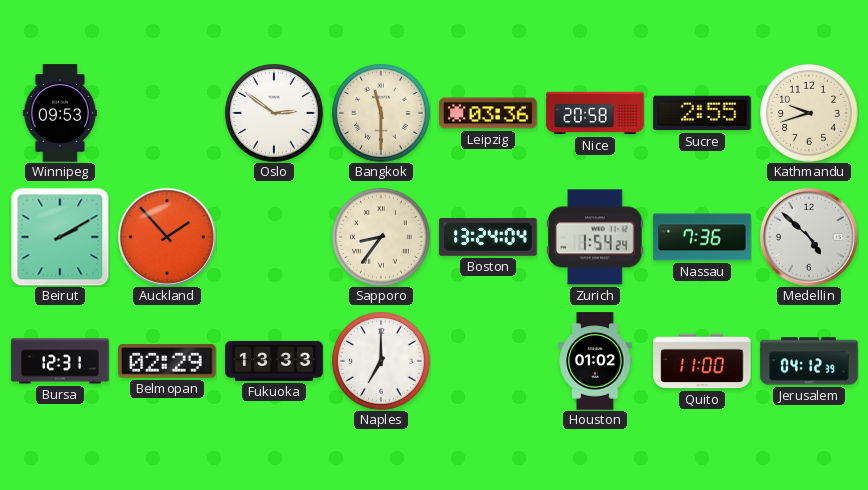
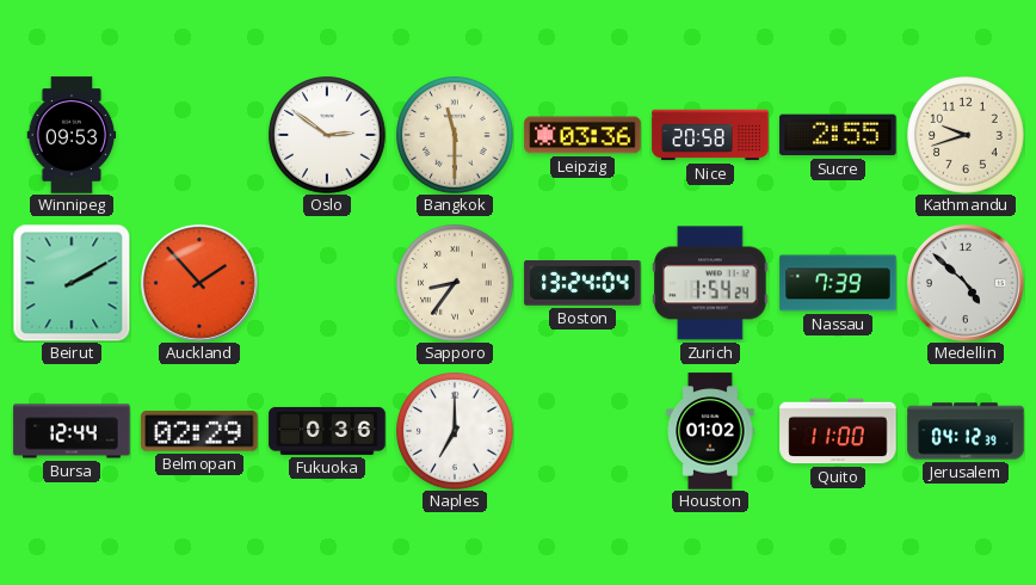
Nassau: 7:36 -> 7:39 (838, 283)
Bursa: 12:31 -> 12:44 (72, 431)
Fukuoka: 13:33 -> 0:36 (327, 431)
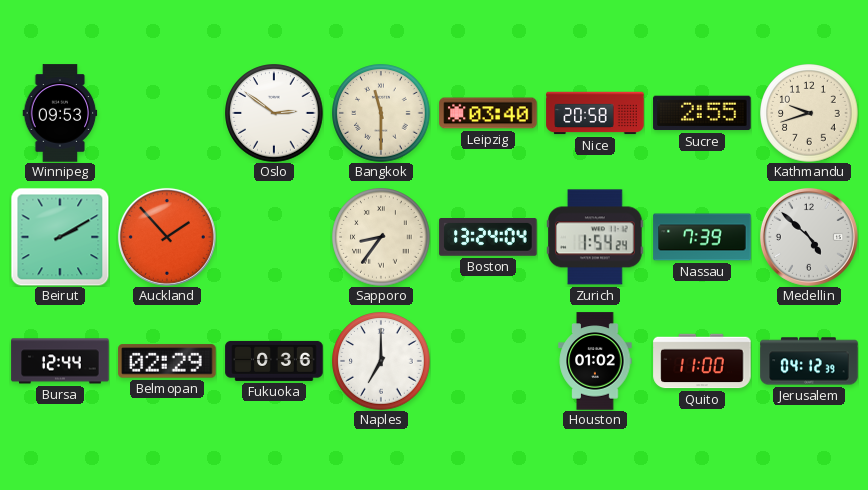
Leipzig: 03:36 -> 03:40 (488, 113)
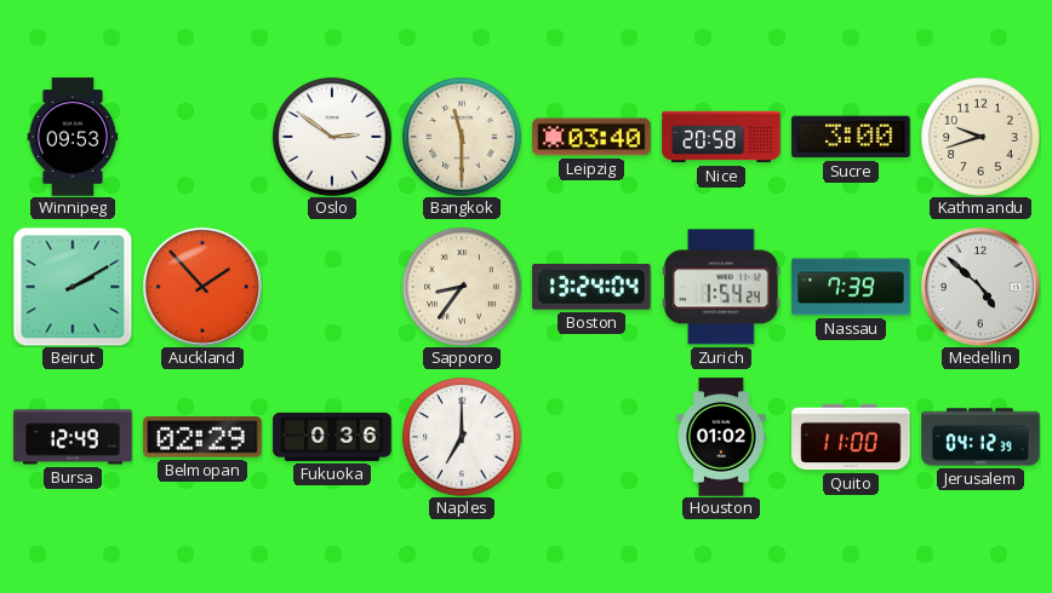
Sucre: 2:55 -> 3:00 (851, 137)
Bursa: 12:44 -> 12:49 (73, 437)
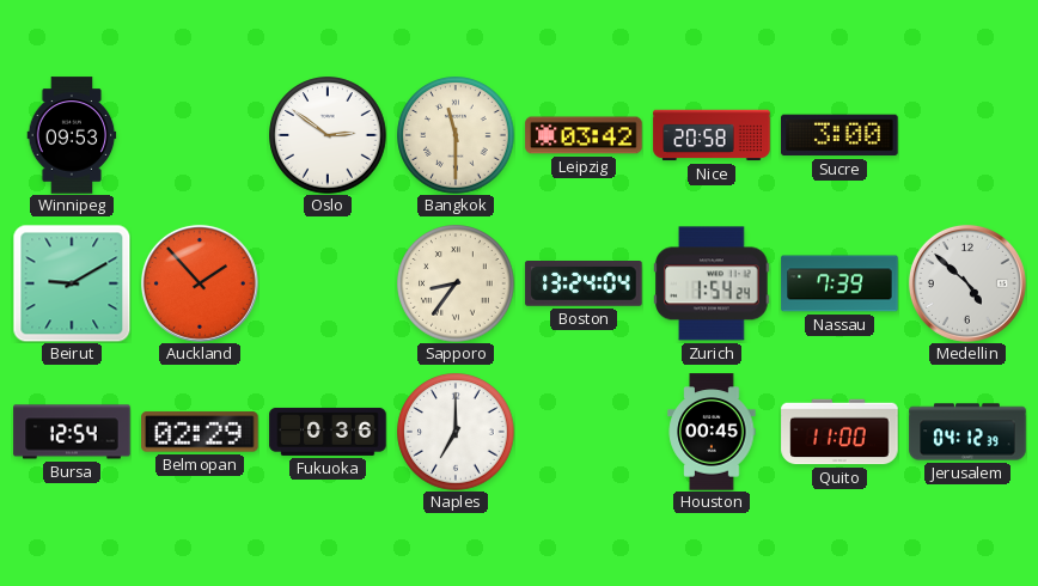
Leipzig: 03:40 -> 03:42 (584, 135)
Kathmandu: 9:42 -> none (980, 137)
Beirut: 2:10 -> 9:10 (72, 283)
Bursa: 12:49 -> 12:54 (72, 432)
Houston: 01:02 -> 00:45 (712, 432)
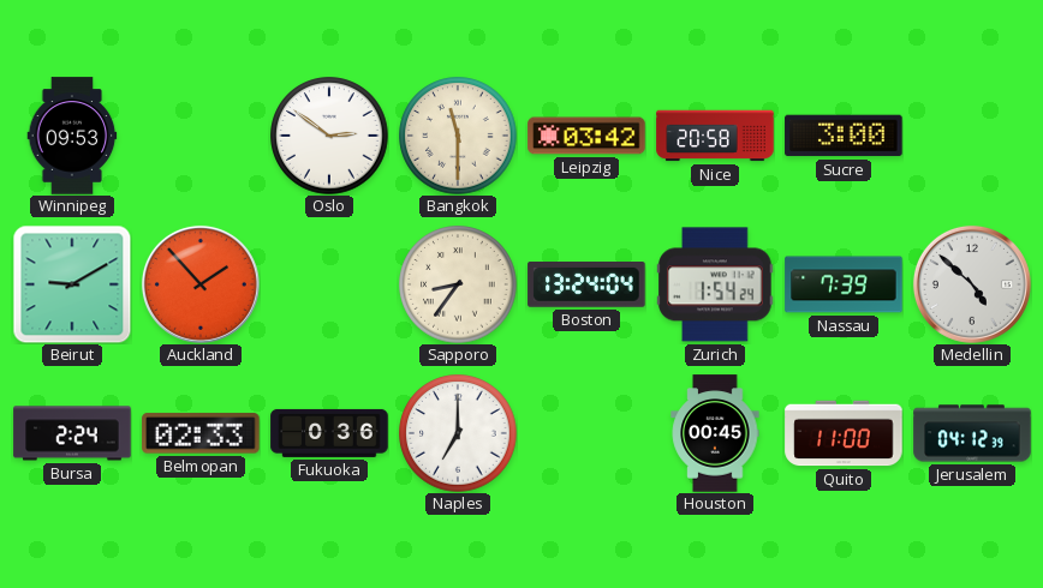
Bursa: 12:54 -> 2:24 (72, 433)
Belmopan: 02:29 -> 02:33 (201, 433)
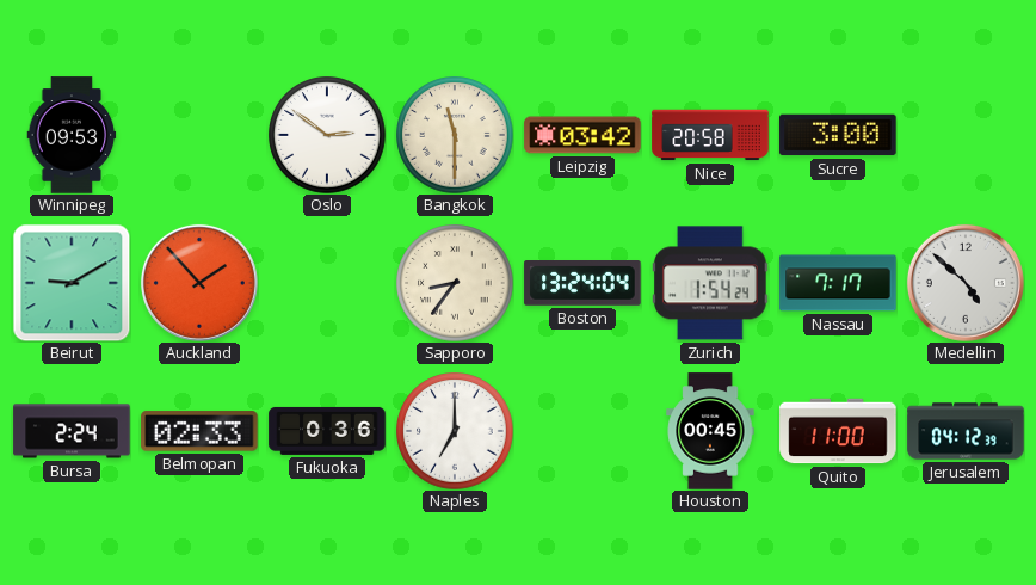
Nassau: 7:39 -> 7:17 (838, 283)
